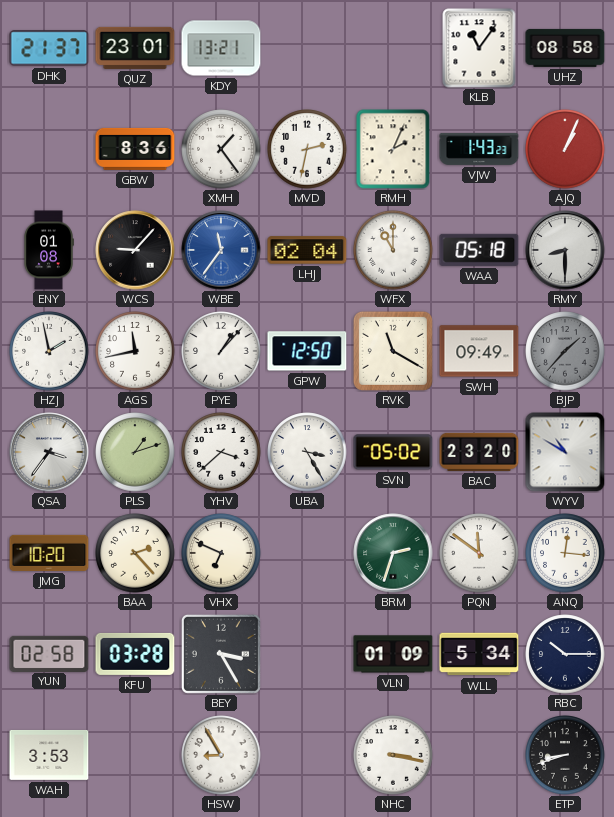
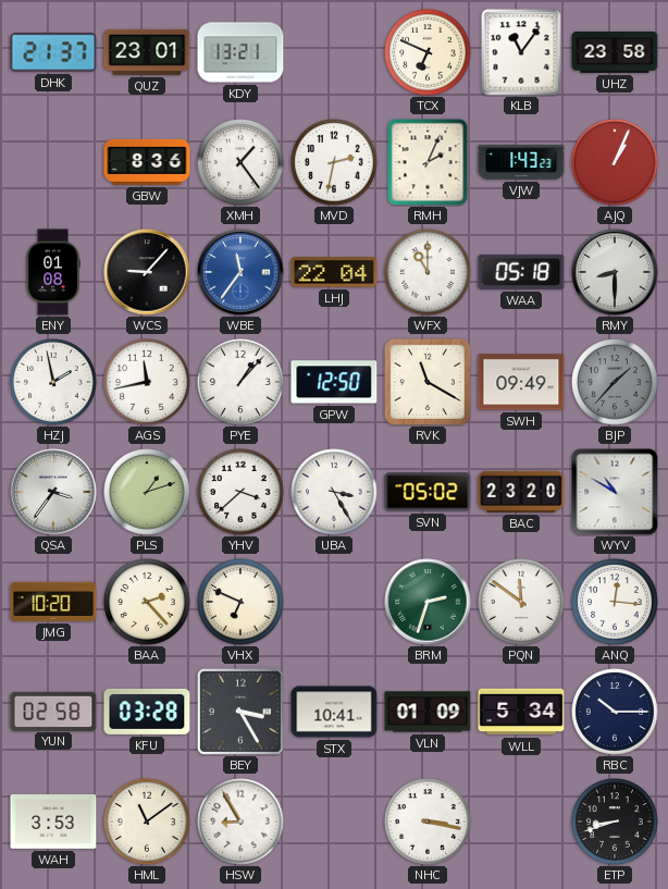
TCX: none -> 6:49 (428, 52)
UHZ: 08:58 -> 23:58 (615, 52)
LHJ: 02:04 -> 22:04 (334, 272)
STX: none -> 10:41 (334, 712)
HML: none -> 11:09 (147, 822)
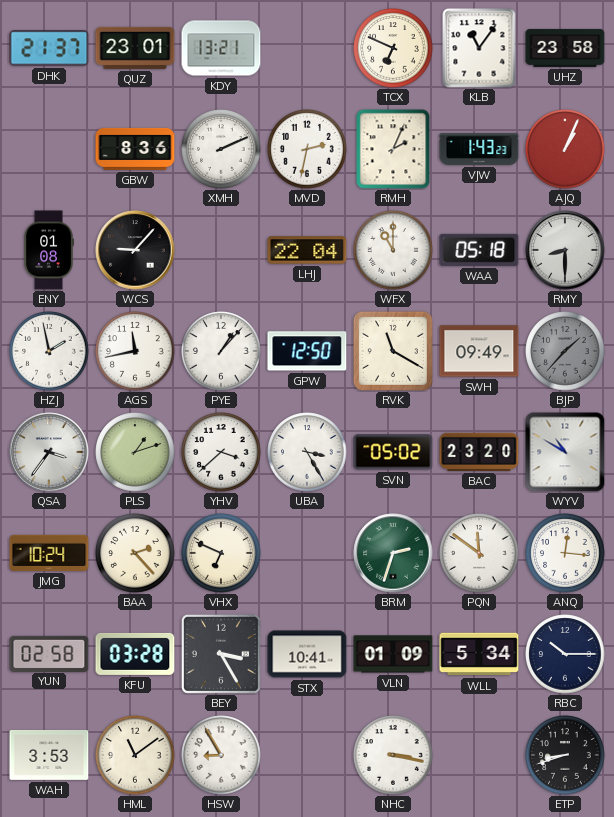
XMH: 1:24 -> 2:11 (221, 149)
WBE: 11:36 -> none (240, 272)
JMG: 10:20 -> 10:24 (49, 553)
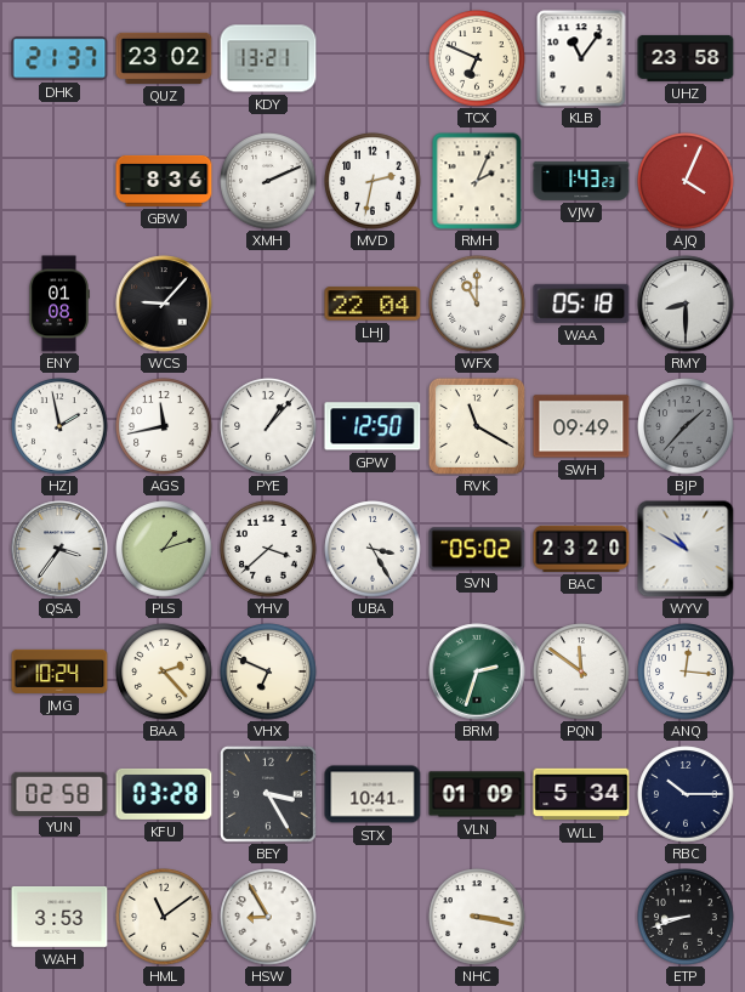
QUZ: 23:01 -> 23:02 (164, 58)
AJQ: 1:04 -> 4:04 (686, 181)
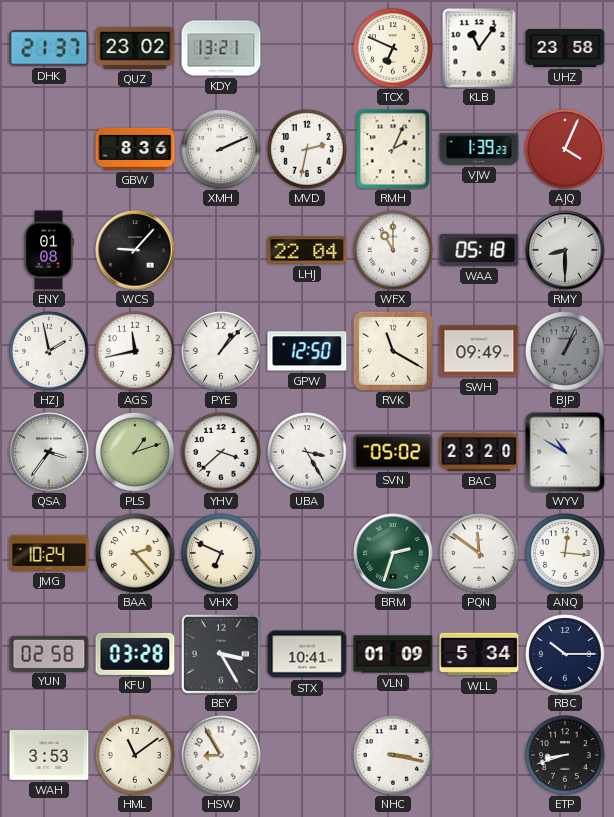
VJW: 1:43 -> 1:39 (479, 149)
BJP: 1:37 -> 1:04 (565, 351)
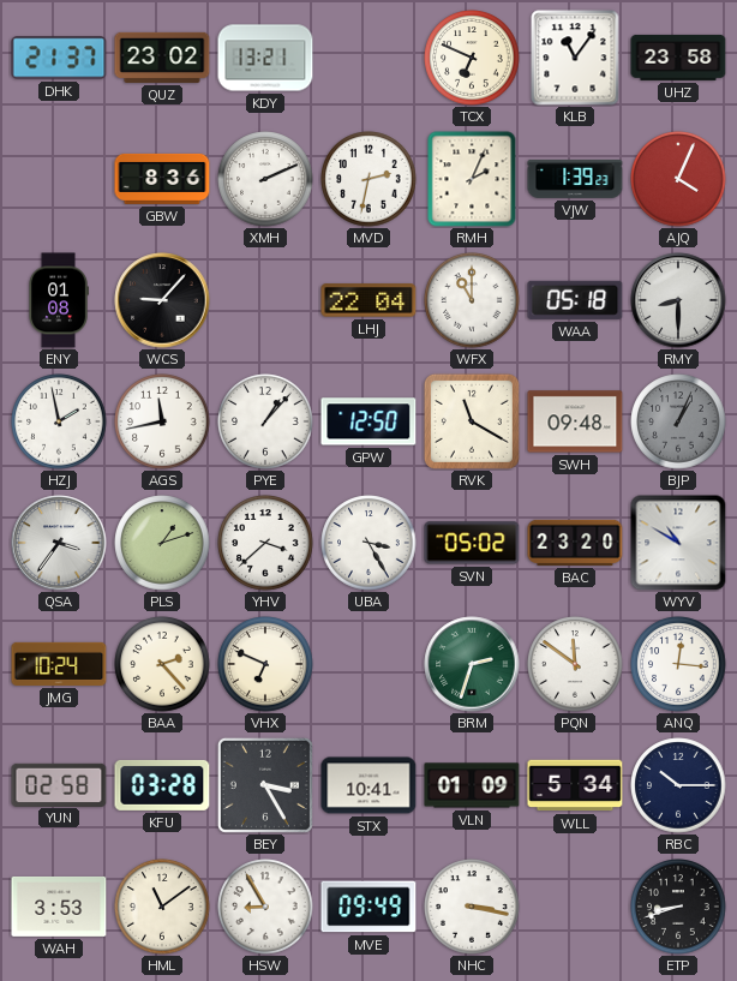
SWH: 09:49 -> 09:48 (575, 421)
MVE: none -> 09:49 (368, 907)
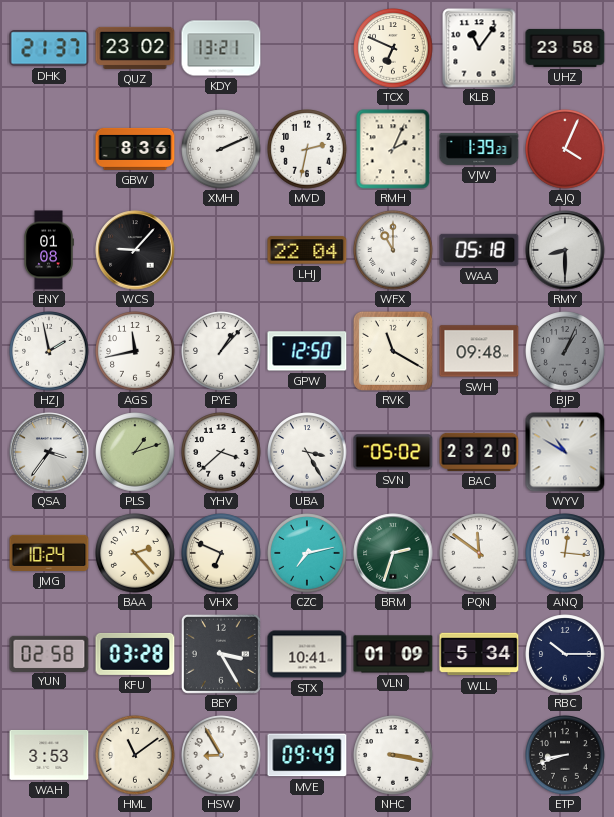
CZC: none -> 7:13 (307, 553)
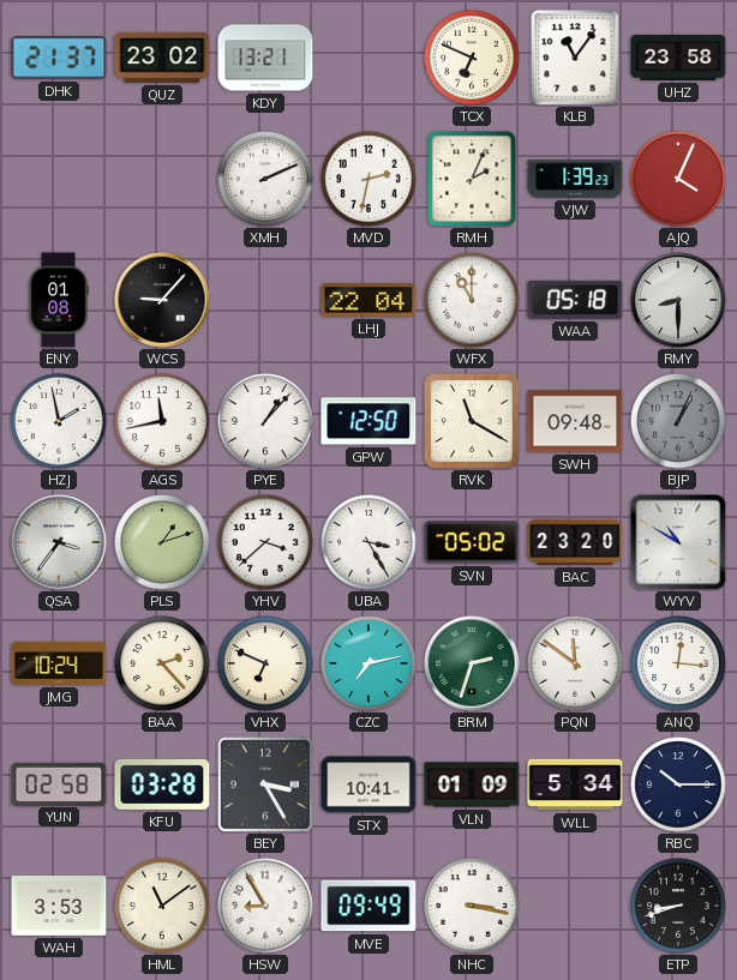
GBW: 8:36 -> none (135, 149)
